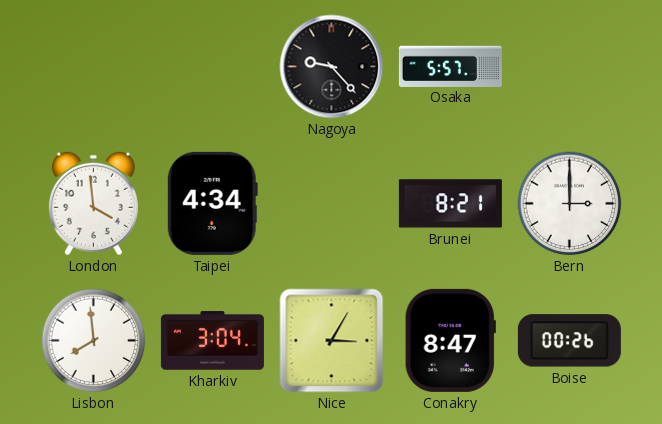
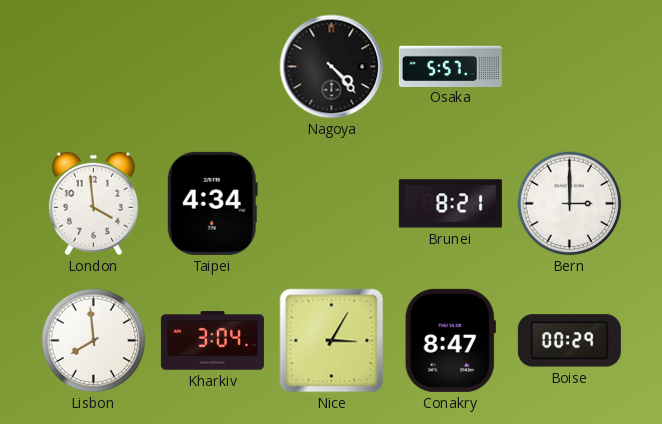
Nagoya: 9:23 -> 4:23 (332, 67)
Boise: 00:26 -> 00:29 (569, 341)
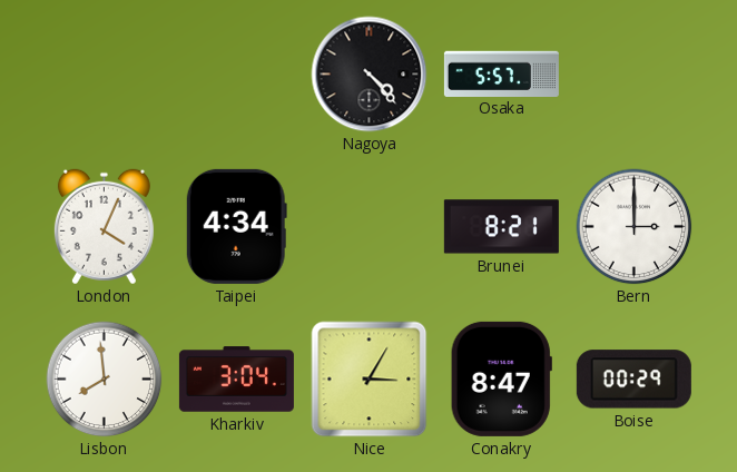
London: 3:59 -> 4:04 (104, 227)
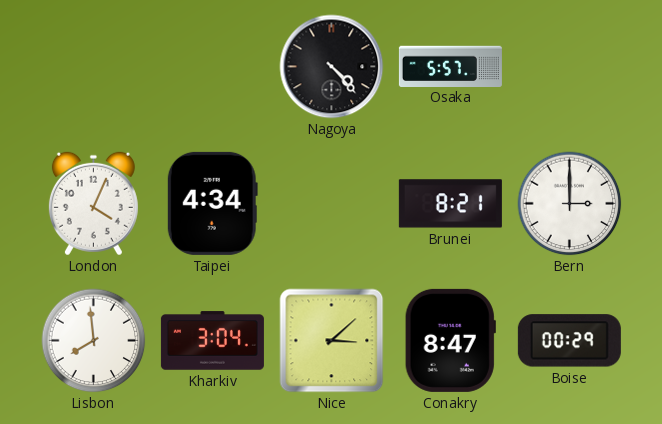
Nice: 3:05 -> 3:08 (332, 341)
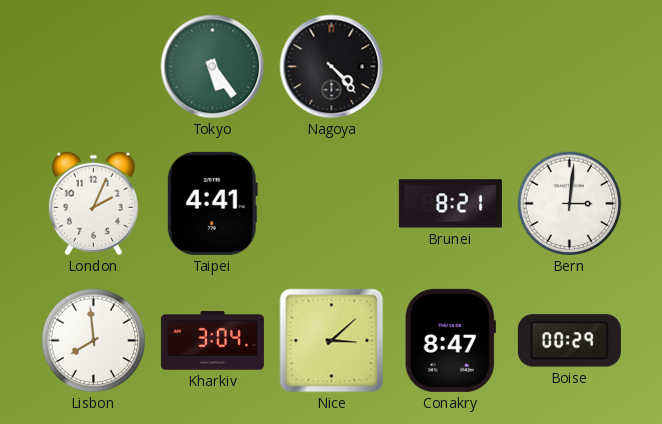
Tokyo: none -> 5:24 (213, 67)
Osaka: 5:57 -> none (450, 66)
London: 4:04 -> 2:04 (93, 204)
Taipei: 4:34 -> 4:41 (212, 203)
Bern: 3:00 -> 3:01 (570, 204)
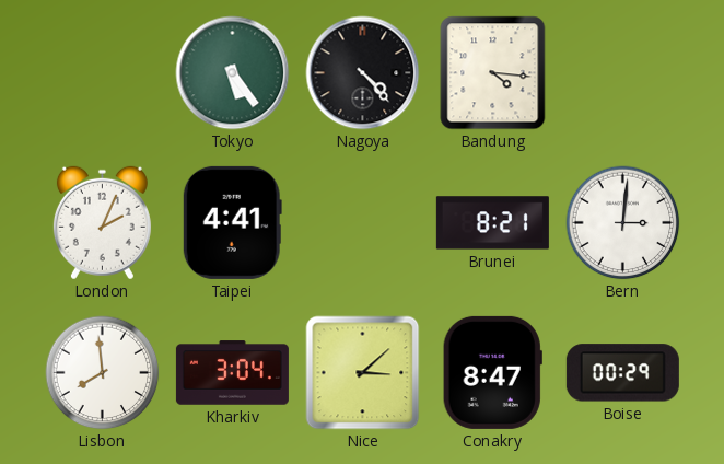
Bandung: none -> 4:16 (493, 73)
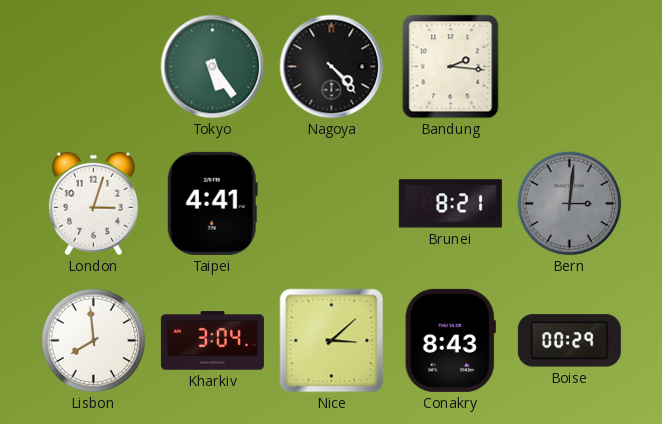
Bandung: 4:16 -> 2:16 (451, 67)
London: 2:04 -> 3:03 (93, 204)
Bern dial: white -> grey (570, 204)
Conakry: 8:47 -> 8:43 (450, 340)
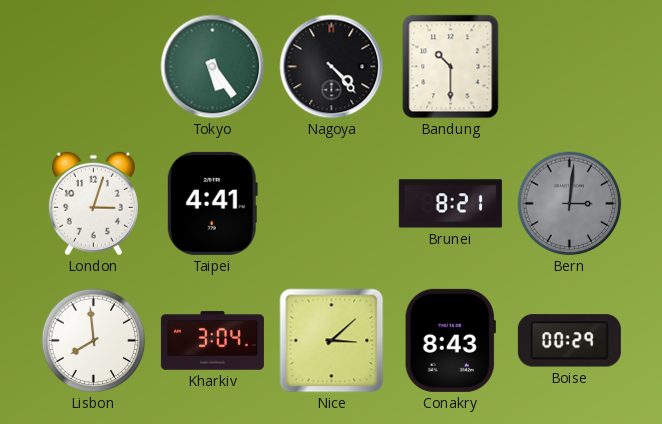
Bandung: 2:16 -> 10:30 (451, 67)
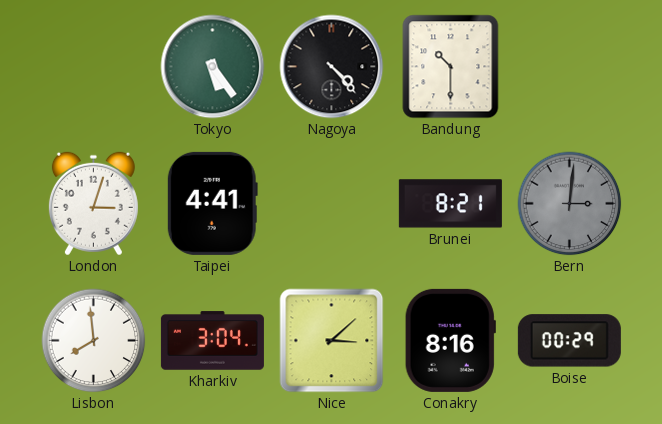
Conakry: 8:43 -> 8:16 (450, 340)
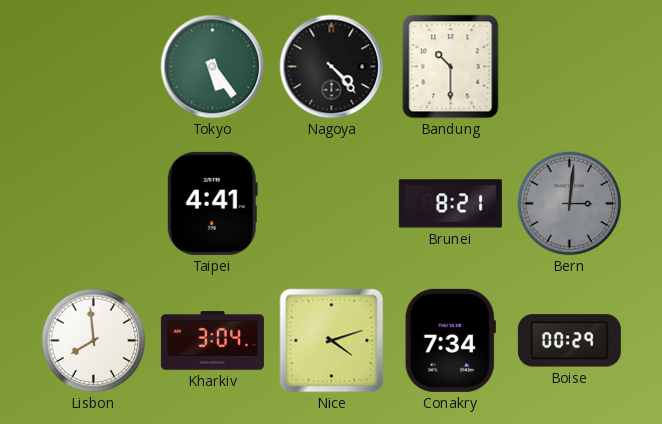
London: 3:03 -> none (93, 204)
Nice: 3:08 -> 4:12 (332, 341)
Conakry: 8:16 -> 7:34 (450, 340)
